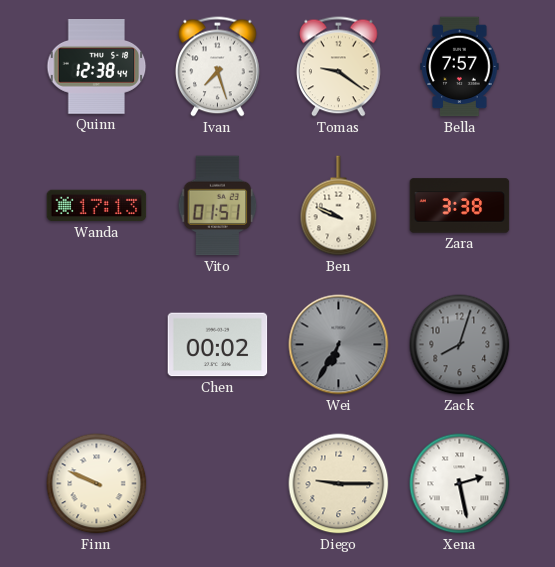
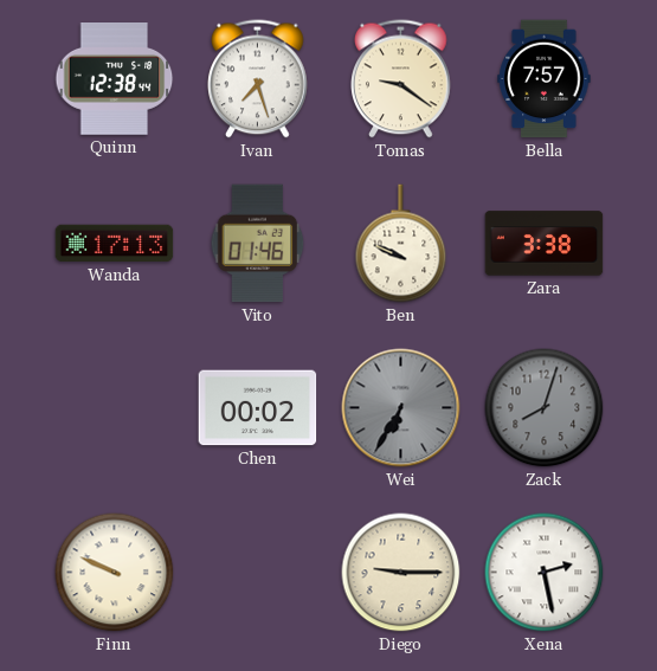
Vito: 01:51 -> 01:46 (258, 244)
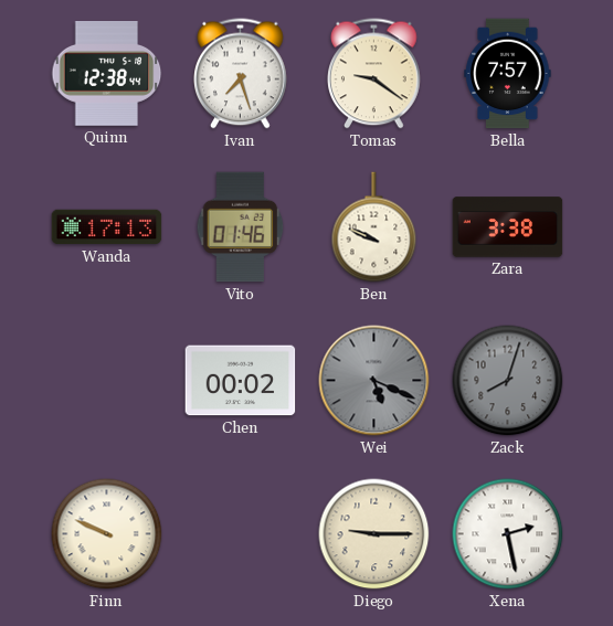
Wei: 6:35 -> 5:19 (374, 381)
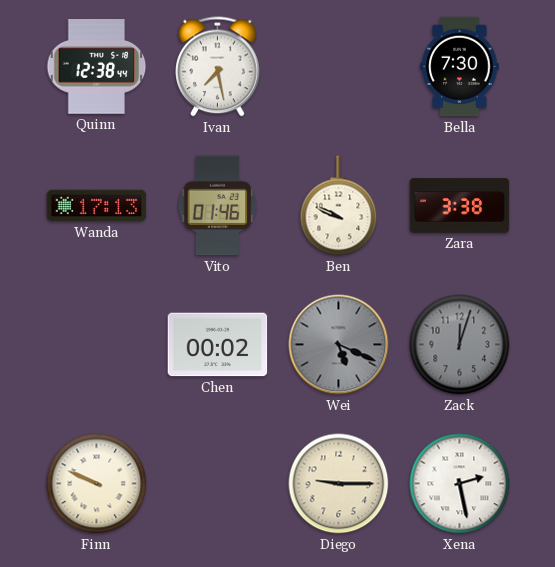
Ivan: 7:27 -> 7:28 (218, 67)
Tomas: 9:21 -> none (374, 74)
Bella: 7:57 -> 7:30 (460, 67)
Zack: 8:03 -> 12:03 (460, 345)
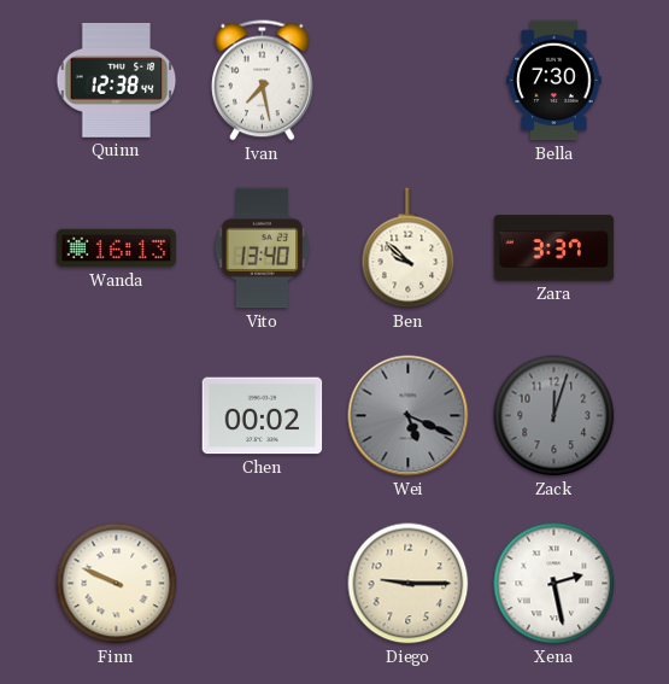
Wanda: 17:13 -> 16:13 (117, 249)
Vito: 01:46 -> 13:40 (263, 249)
Ben: 9:49 -> 9:52 (409, 249)
Zara: 3:38 -> 3:37 (554, 249)
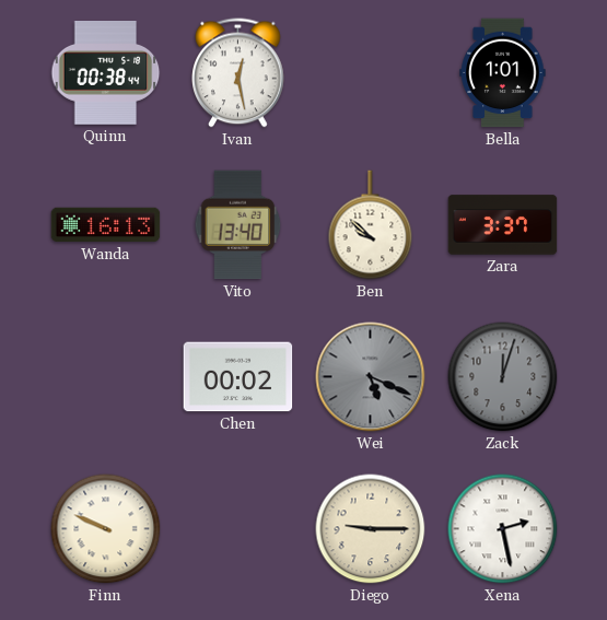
Quinn: 12:38 -> 00:38 (106, 73)
Ivan: 7:28 -> 12:28 (238, 73)
Bella: 7:30 -> 1:01 (503, 73)
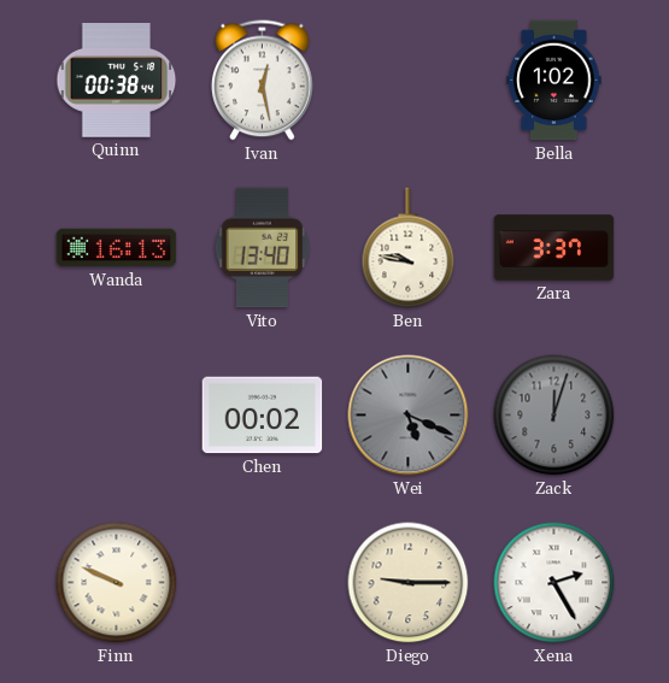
Bella: 1:01 -> 1:02 (554, 81)
Ben: 9:52 -> 9:47 (409, 248)
Xena: 2:28 -> 2:25 (554, 583)
